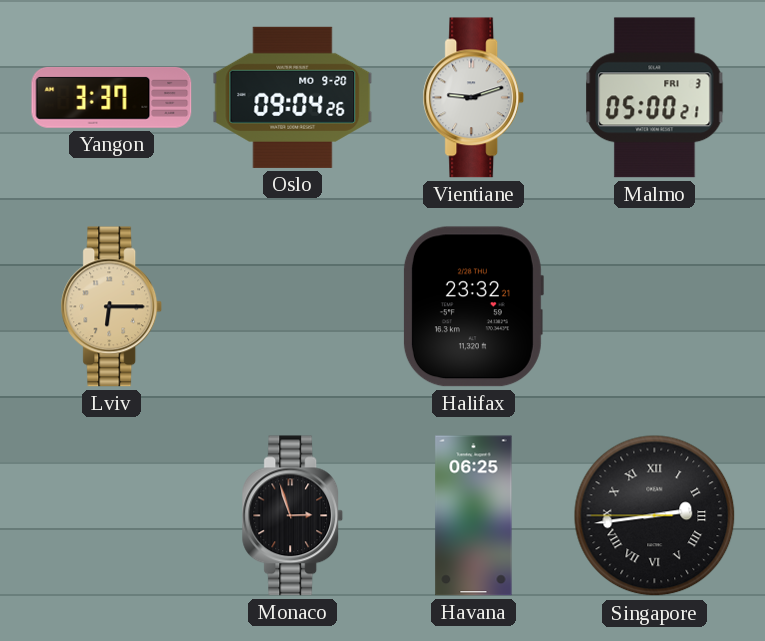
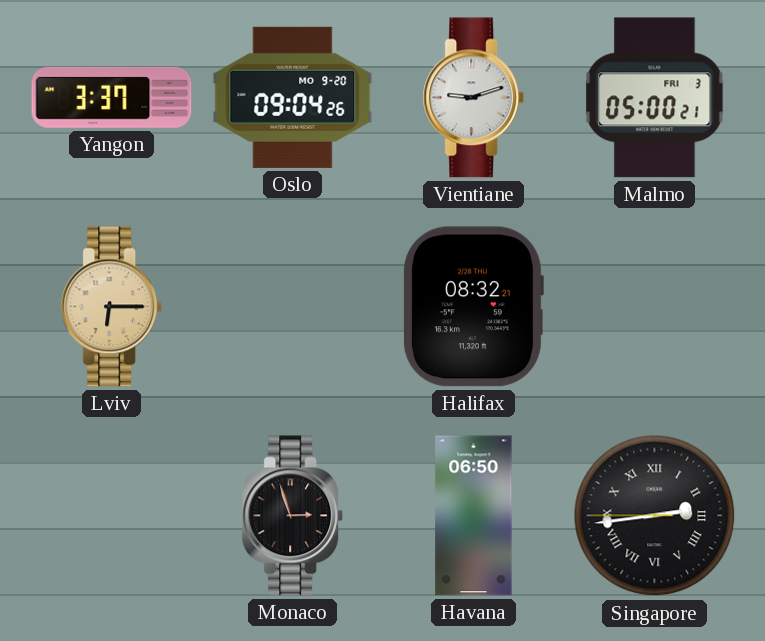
Halifax: 23:32 -> 08:32 (473, 307)
Havana: 06:25 -> 06:50 (474, 516)
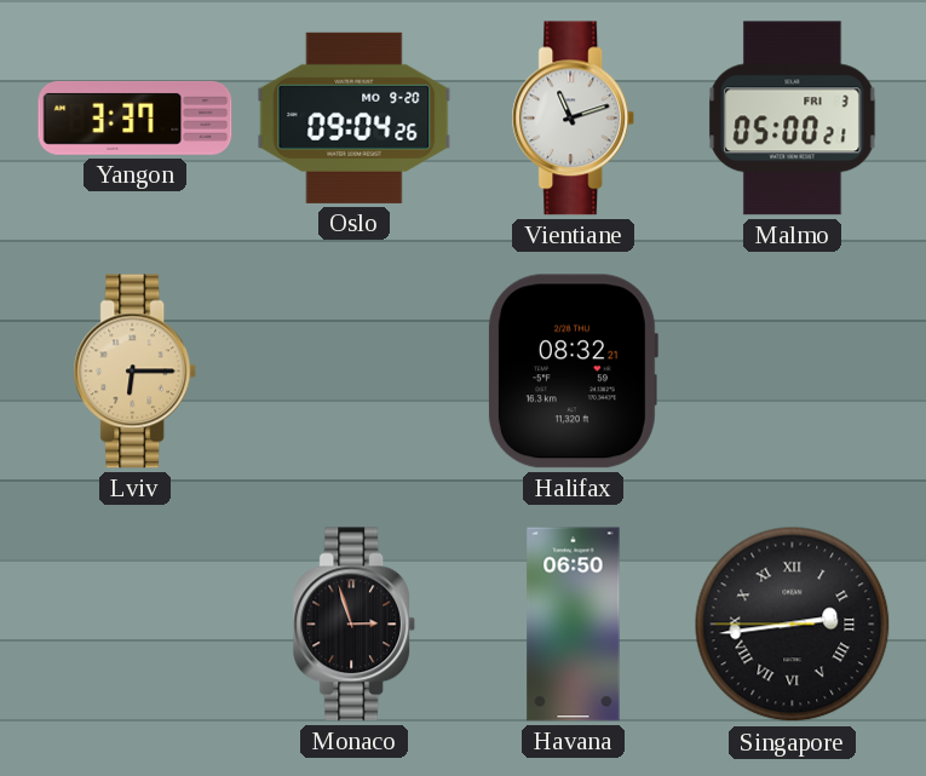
Vientiane: 9:12 -> 11:12 (574, 119)
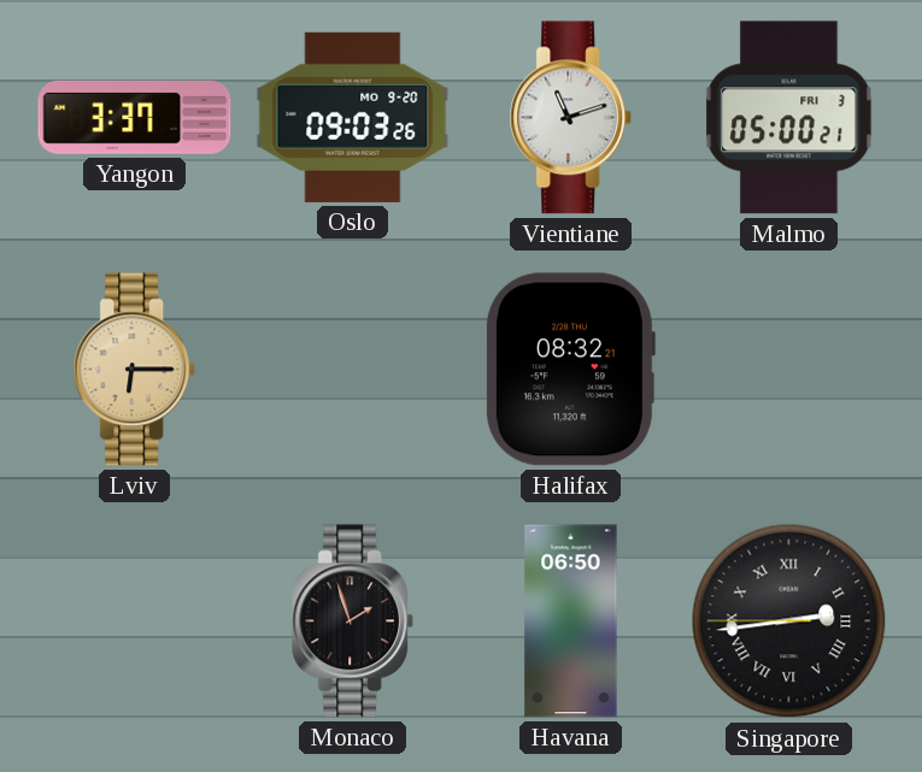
Oslo: 09:04 -> 09:03 (353, 117)
Monaco: 2:57 -> 1:57 (353, 621)
